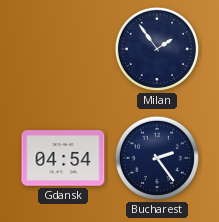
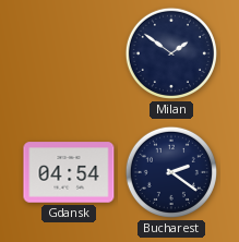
Milan: 1:54 -> 1:51 (171, 53)
Bucharest: 2:24 -> 2:21 (171, 172)
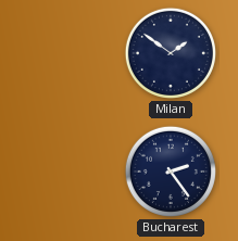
Gdansk: 04:54 -> none (69, 172)
Bucharest: 2:21 -> 2:24 (171, 172)
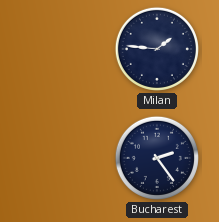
Milan: 1:51 -> 1:46 (157, 49)
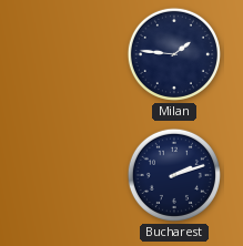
Bucharest: 2:24 -> 2:12 (174, 175)
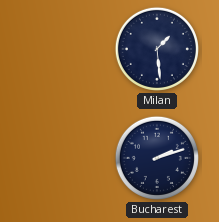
Milan: 1:46 -> 1:29 (157, 49)
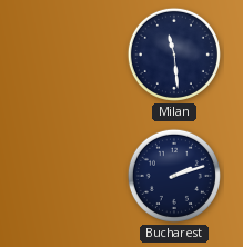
Milan: 1:29 -> 11:29 (174, 55)
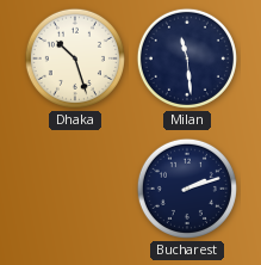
Dhaka: none -> 10:27 (75, 58)
